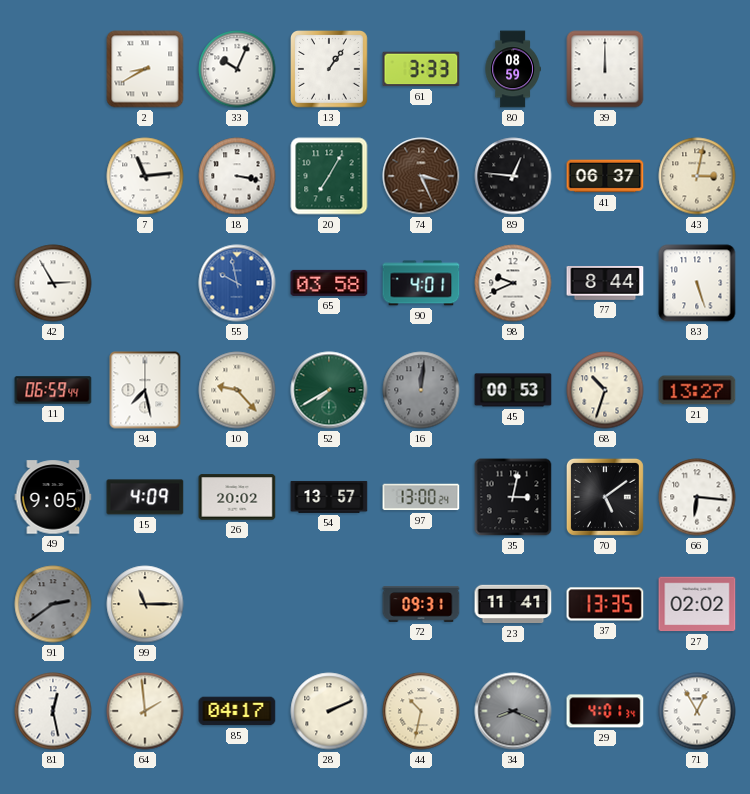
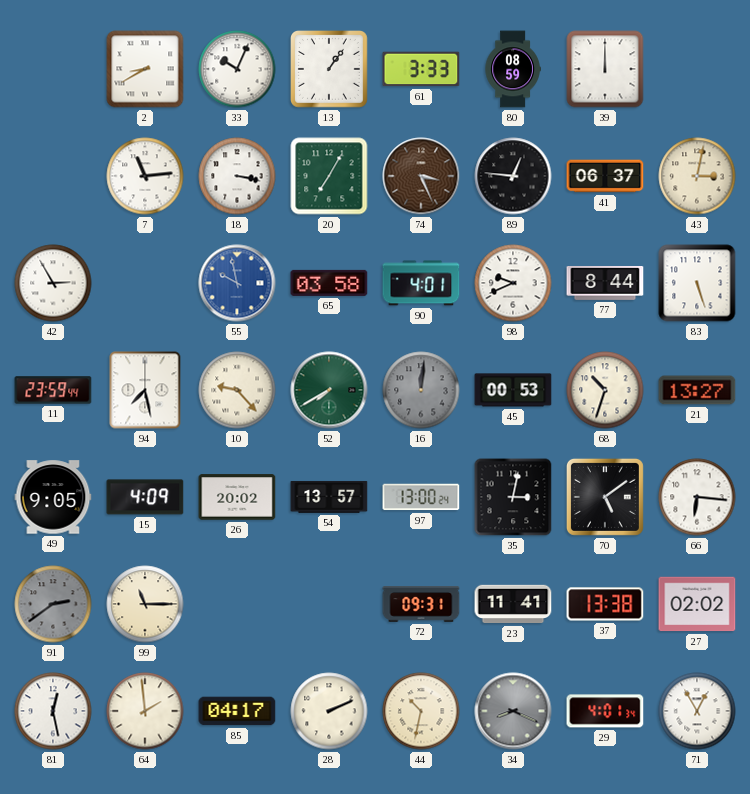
11: 06:59 -> 23:59 (53, 390)
37: 13:35 -> 13:38 (605, 604)
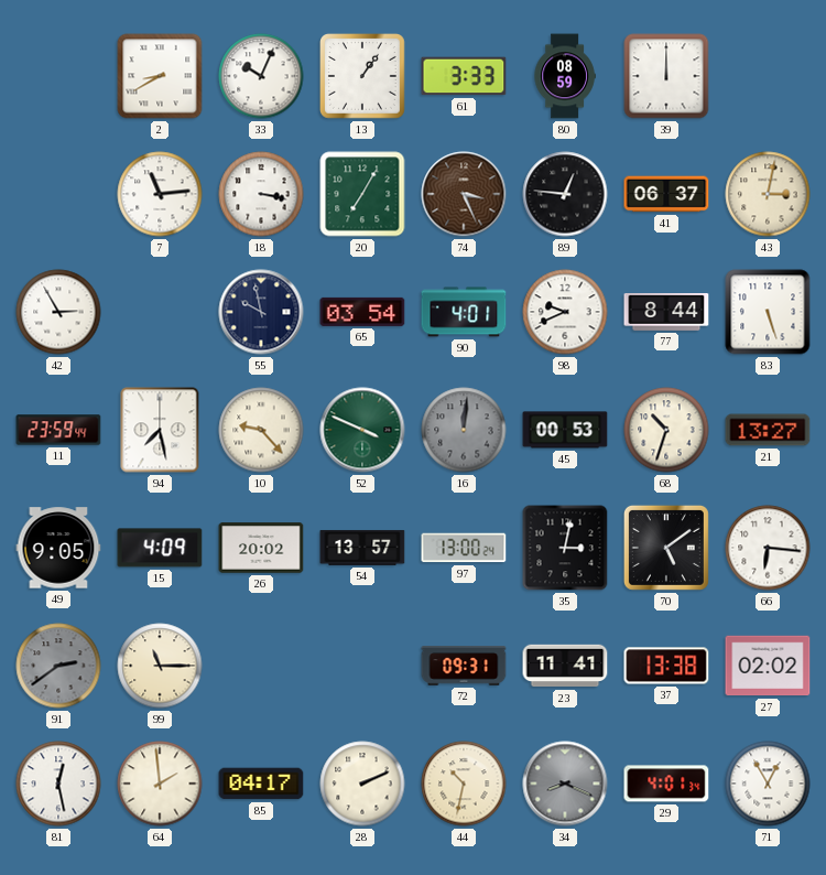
55 dial: blue -> navy (261, 312)
65: 03:58 -> 03:54 (362, 312)
52: 7:40 -> 3:49 (362, 430)
